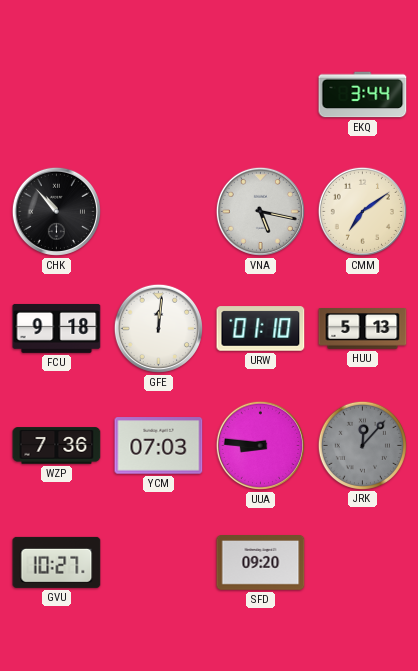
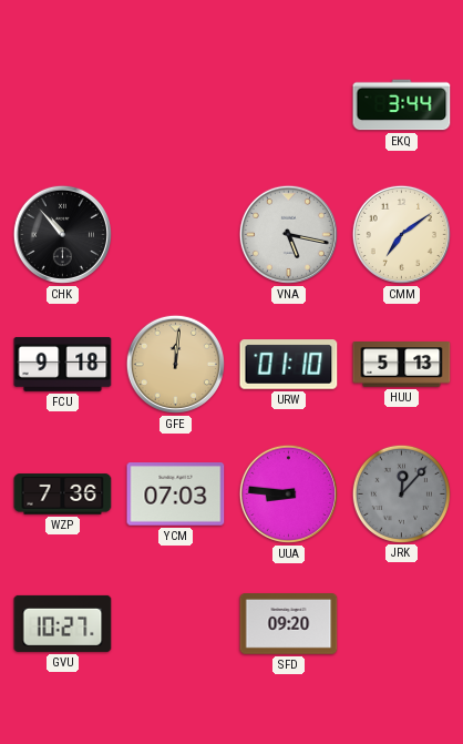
GFE dial: white -> champagne (175, 364)
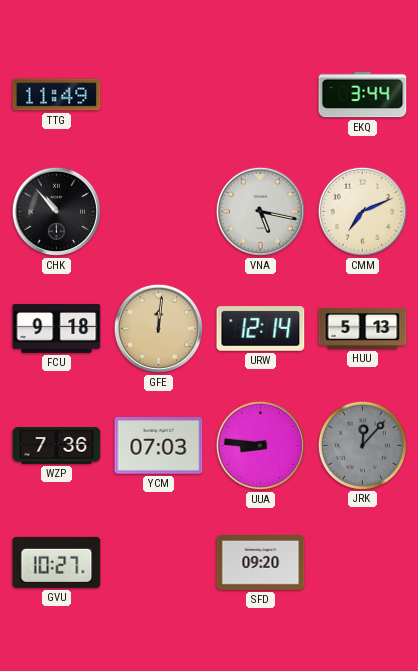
TTG: none -> 11:49 (57, 95)
CMM: 7:09 -> 7:11 (362, 211)
URW: 01:10 -> 12:14 (261, 329)
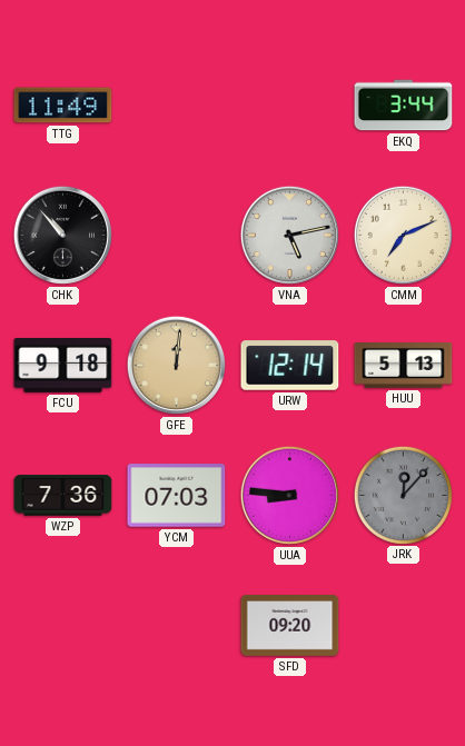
VNA: 5:17 -> 5:13 (289, 235)
GVU: 10:27 -> none (57, 562)
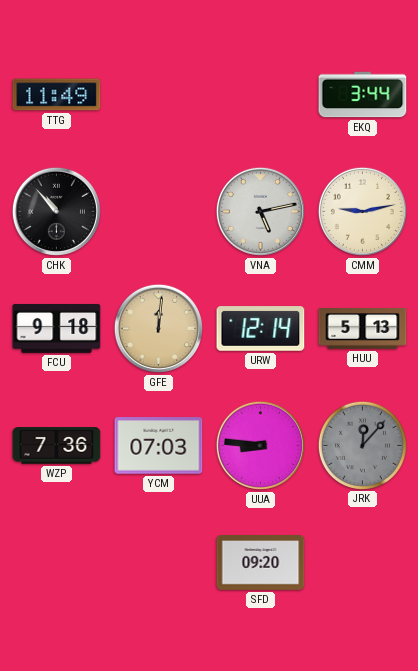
CMM: 7:11 -> 9:13 (362, 211)
